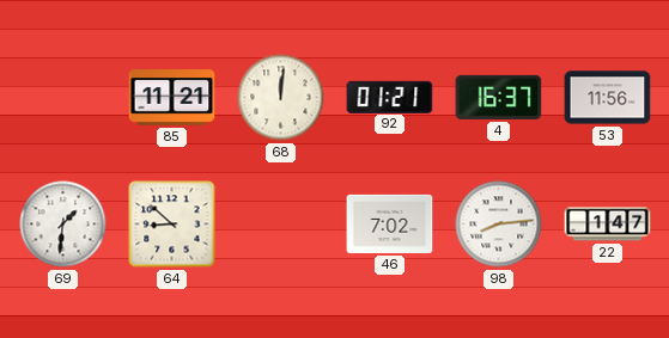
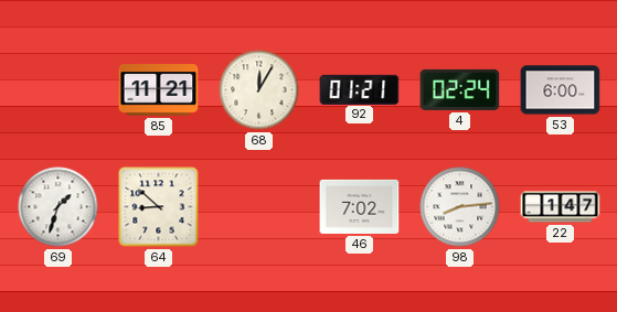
68: 12:01 -> 12:05 (259, 90)
4: 16:37 -> 02:24 (460, 89)
53: 11:56 -> 6:00 (561, 90)
69: 1:31 -> 1:33 (58, 207)
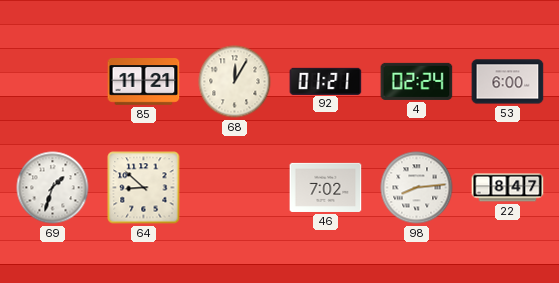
22: 1:47 -> 8:47 (508, 188)
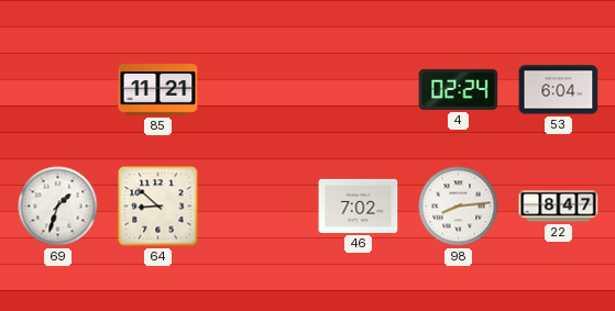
68: 12:05 -> none (235, 82)
92: 01:21 -> none (326, 81)
53: 6:00 -> 6:04 (559, 90)
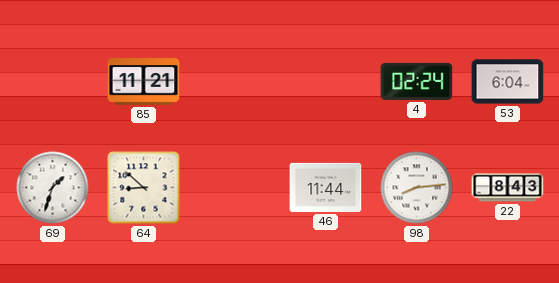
46: 7:02 -> 11:44 (326, 187)
22: 8:47 -> 8:43 (508, 188)
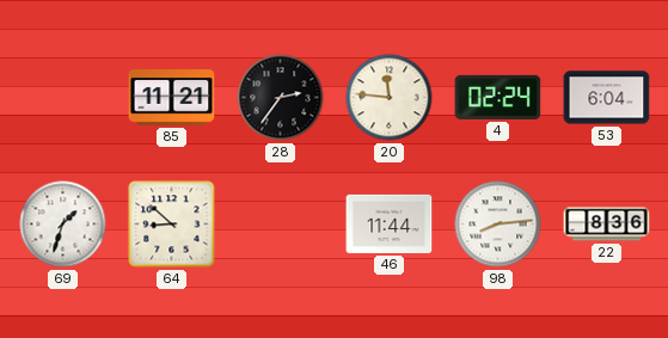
28: none -> 2:36 (281, 98)
20: none -> 11:46 (390, 98)
22: 8:43 -> 8:36 (607, 225)
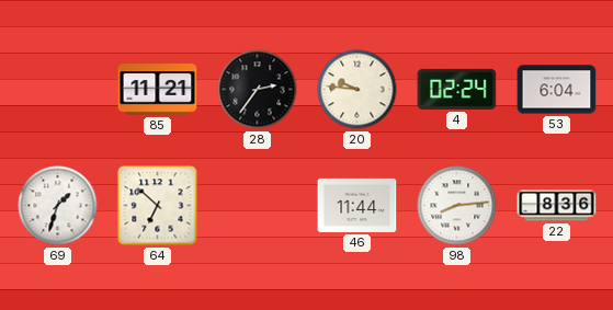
20: 11:46 -> 9:46 (357, 90)
64: 8:52 -> 6:52 (158, 206)
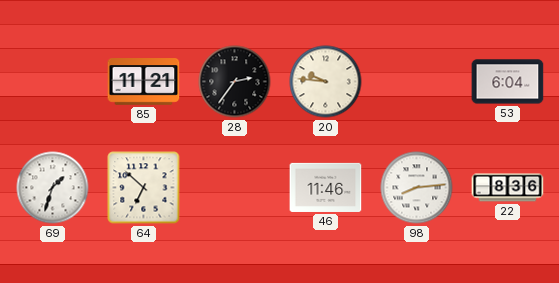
4: 02:24 -> none (457, 89)
46: 11:44 -> 11:46 (326, 187)
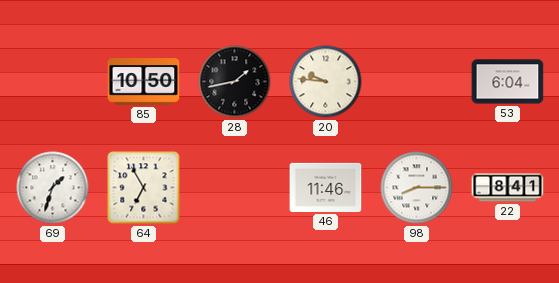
85: 11:21 -> 10:50 (144, 82)
28: 2:36 -> 1:43 (235, 82)
64: 6:52 -> 6:55 (144, 188)
98: 8:14 -> 8:15 (417, 188)
22: 8:36 -> 8:41 (508, 188)
